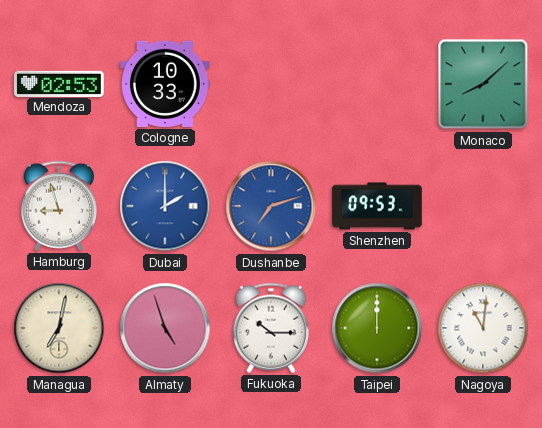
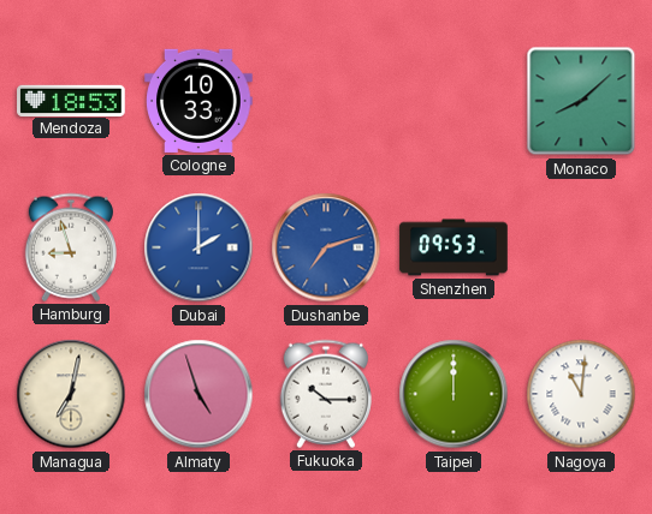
Mendoza: 02:53 -> 18:53 (71, 100)
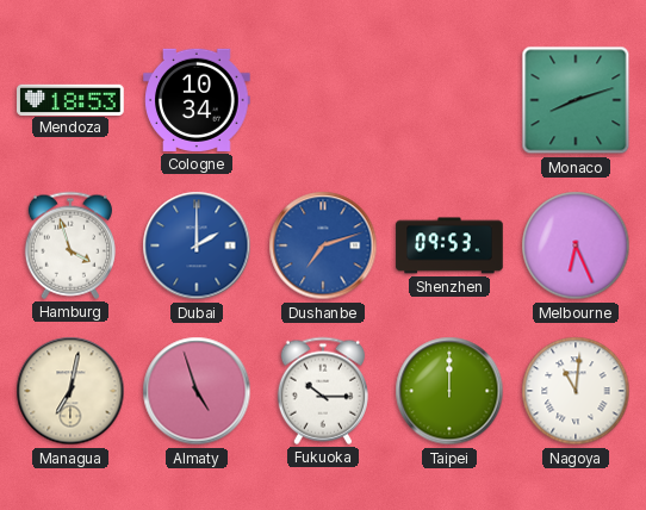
Cologne: 10:33 -> 10:34 (197, 100)
Monaco: 8:08 -> 8:12 (576, 100)
Hamburg: 8:57 -> 3:57 (70, 245)
Melbourne: none -> 6:26 (576, 245)
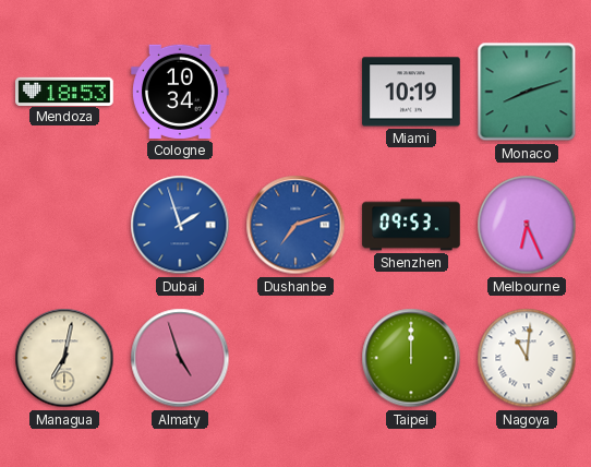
Miami: none -> 10:19 (411, 92)
Hamburg: 3:57 -> none (70, 245)
Dubai: 2:00 -> 1:57 (180, 225)
Fukuoka: 10:15 -> none (323, 391)
